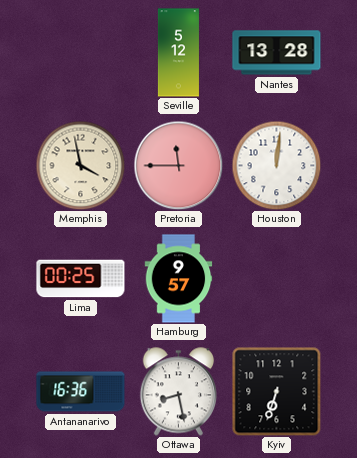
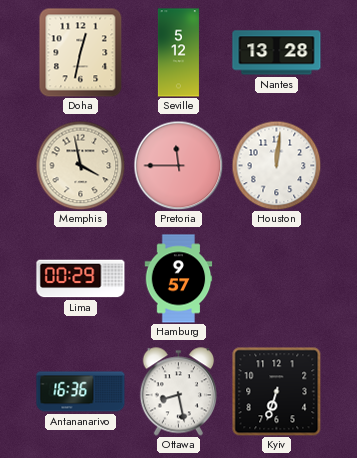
Doha: none -> 12:32 (81, 52)
Lima: 00:25 -> 00:29 (81, 279)
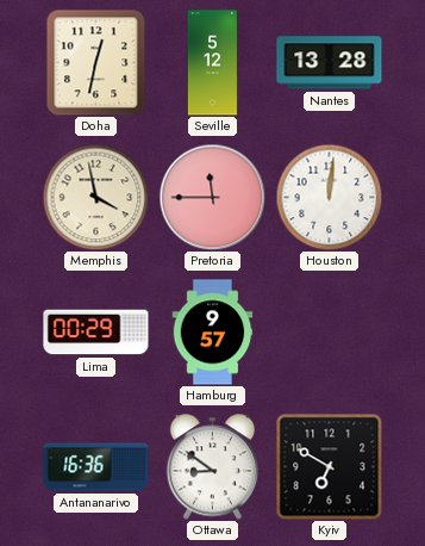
Ottawa: 8:28 -> 8:51 (212, 467)
Kyiv: 6:33 -> 6:50 (329, 466)
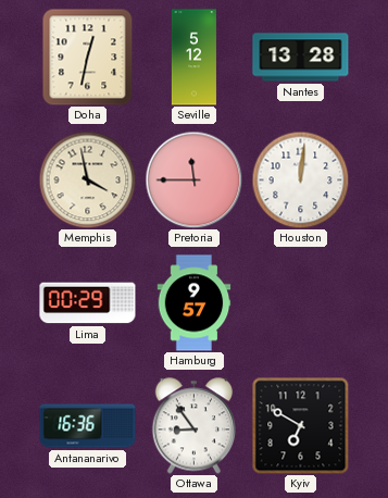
Ottawa: 8:51 -> 8:54 (193, 426)
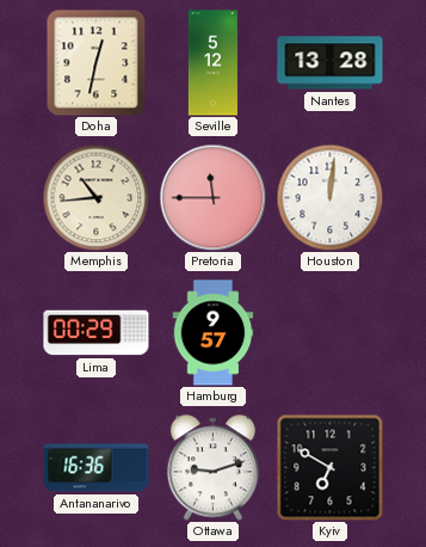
Memphis: 3:58 -> 10:44 (95, 197)
Ottawa: 8:54 -> 9:12 (212, 468)
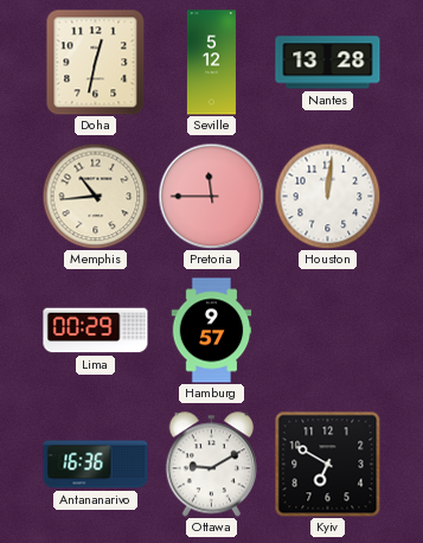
Ottawa: 9:12 -> 9:10 (211, 465)
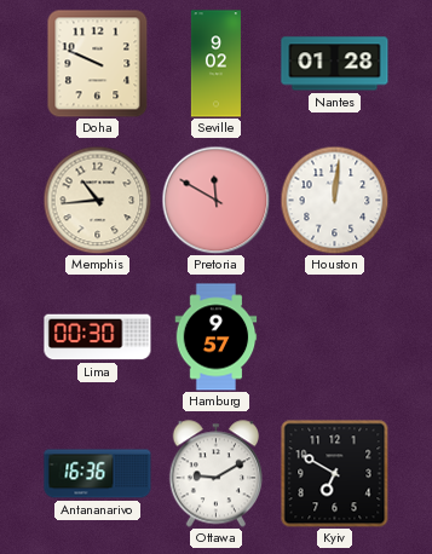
Doha: 12:32 -> 9:49 (98, 63)
Seville: 5:12 -> 9:02 (215, 64)
Nantes: 13:28 -> 01:28 (335, 64)
Pretoria: 11:45 -> 11:50 (215, 200)
Lima: 00:29 -> 00:30 (98, 337)
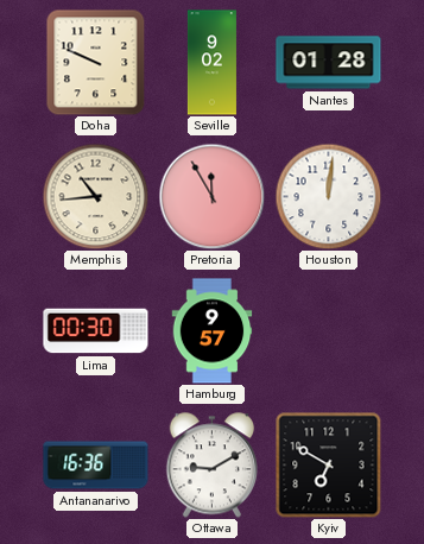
Pretoria: 11:50 -> 11:55 (211, 196)
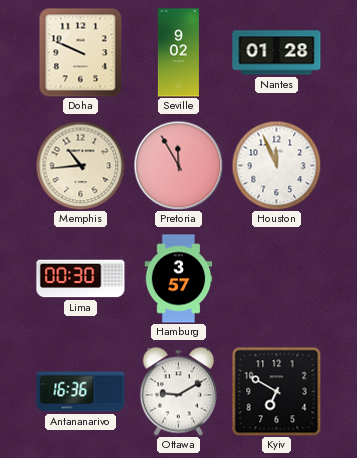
Houston: 12:01 -> 11:56 (276, 165)
Hamburg: 9:57 -> 3:57 (179, 279)
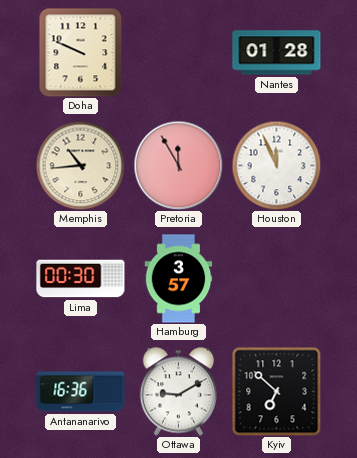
Seville: 9:02 -> none (178, 53)
Kyiv: 6:50 -> 6:52 (276, 391)
